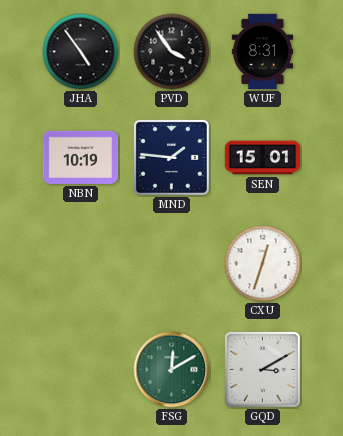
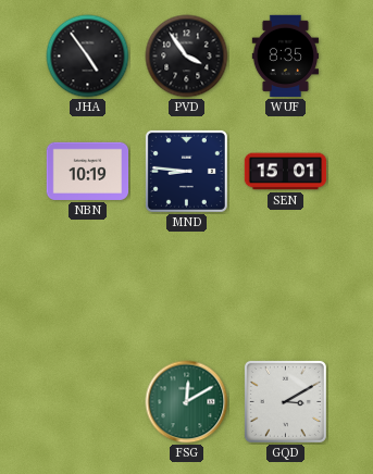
WUF: 8:31 -> 8:35 (285, 57)
MND: 1:46 -> 8:46 (186, 171)
CXU: 12:33 -> none (263, 264)
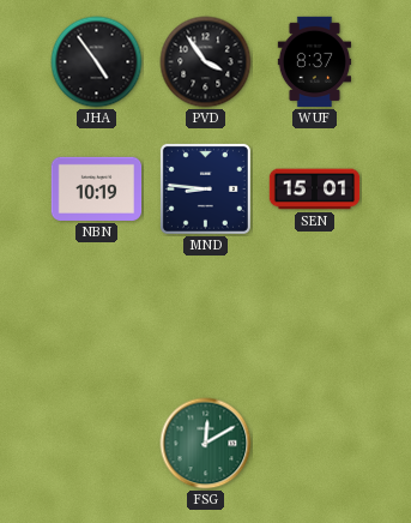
WUF: 8:35 -> 8:37 (314, 62)
GQD: 3:10 -> none (285, 401)
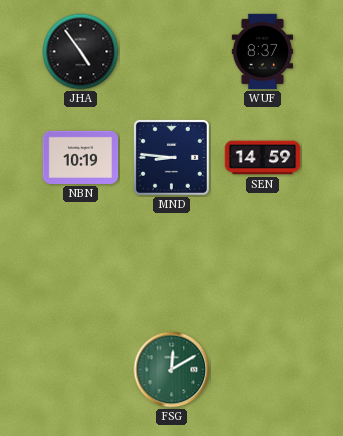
PVD: 3:54 -> none (206, 62)
SEN: 15:01 -> 14:59 (263, 158)
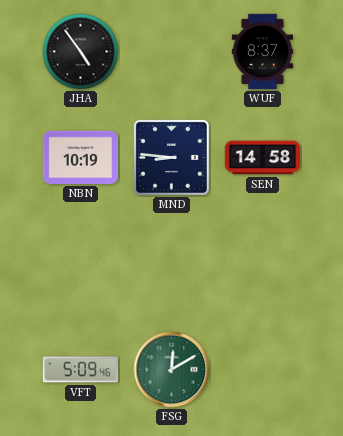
SEN: 14:59 -> 14:58 (263, 158)
VFT: none -> 5:09 (81, 370)
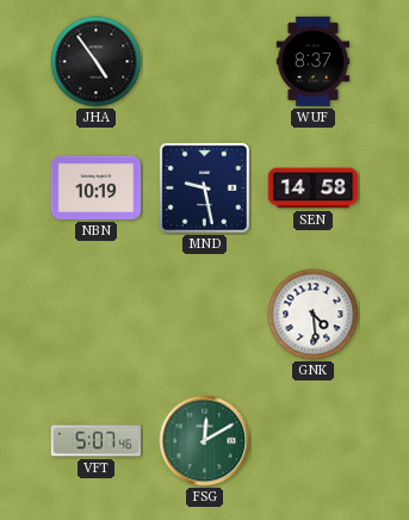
MND: 8:46 -> 9:28 (204, 187)
GNK: none -> 4:29 (314, 315)
VFT: 5:09 -> 5:07 (97, 441)
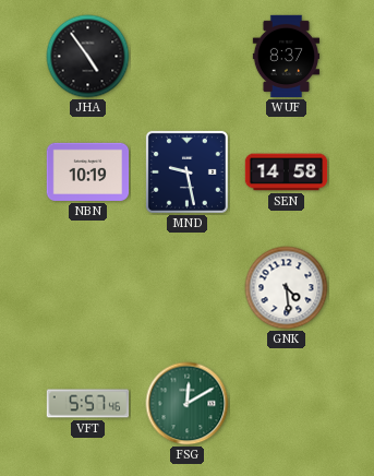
VFT: 5:07 -> 5:57 (88, 404)
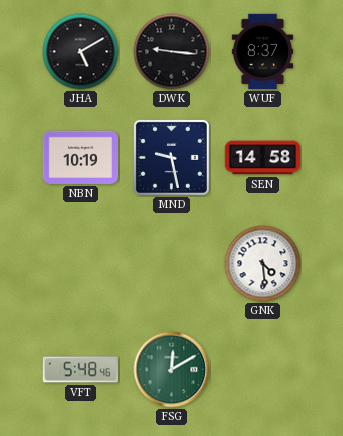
JHA: 4:54 -> 5:10 (81, 52)
DWK: none -> 9:16 (172, 52)
VFT: 5:57 -> 5:48 (81, 370)
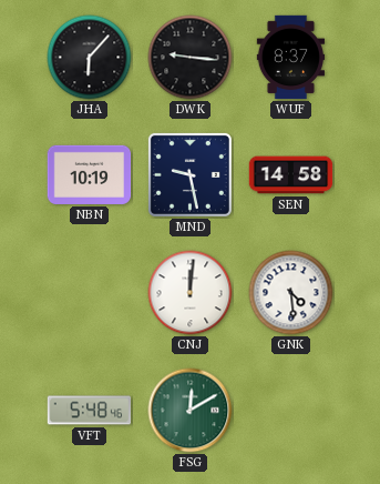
JHA: 5:10 -> 6:07 (90, 58)
CNJ: none -> 12:01 (191, 293)
